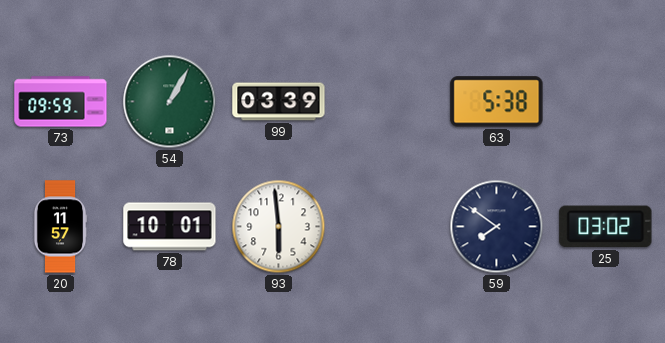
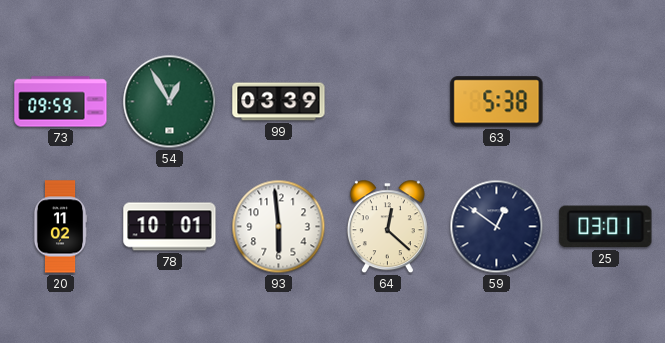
54: 1:05 -> 12:55 (170, 102)
20: 11:57 -> 11:02 (60, 227)
64: none -> 12:22 (387, 227)
59: 7:51 -> 12:51 (497, 227)
25: 03:02 -> 03:01 (606, 227)
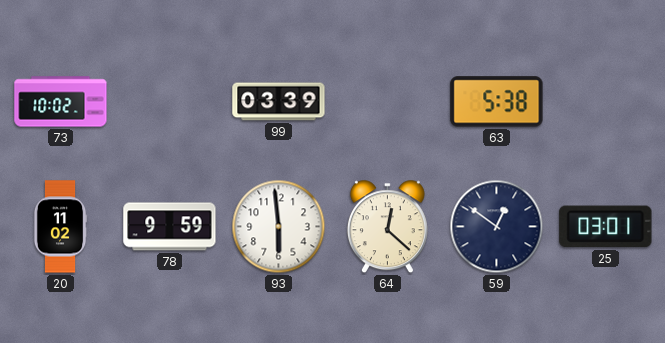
73: 09:59 -> 10:02 (61, 102)
54: 12:55 -> none (170, 102)
78: 10:01 -> 9:59 (170, 227)
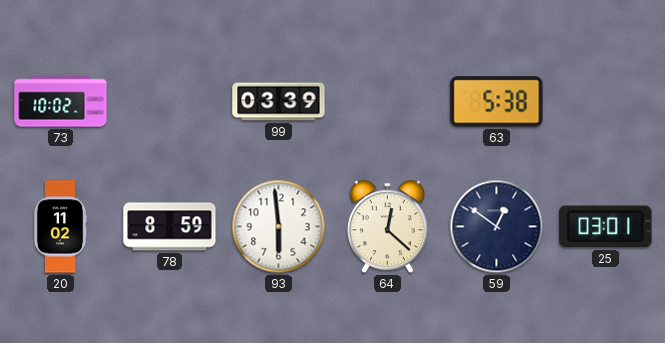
78: 9:59 -> 8:59 (170, 227)
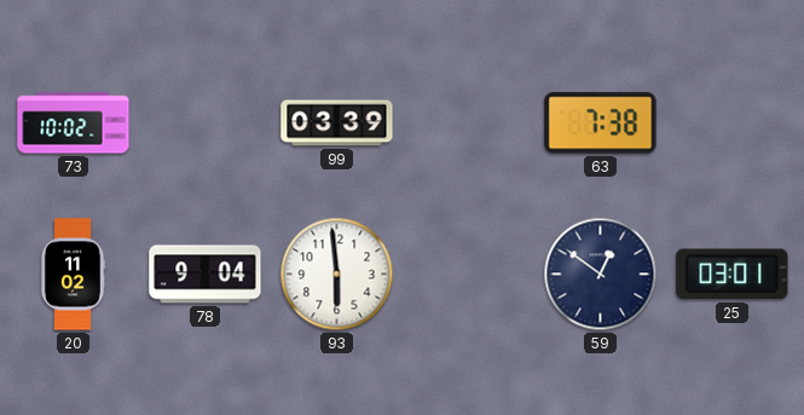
63: 5:38 -> 7:38 (601, 123)
78: 8:59 -> 9:04 (206, 275)
64: 12:22 -> none (387, 227)
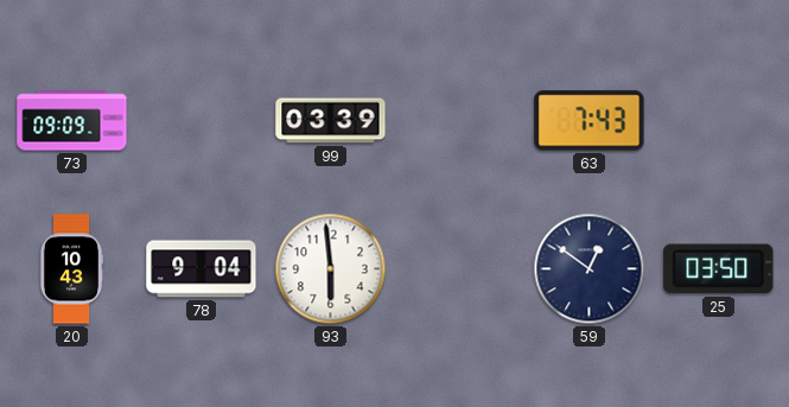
73: 10:02 -> 09:09 (72, 121)
63: 7:38 -> 7:43 (590, 121)
20: 11:02 -> 10:43 (71, 269)
25: 03:01 -> 03:50 (719, 269)
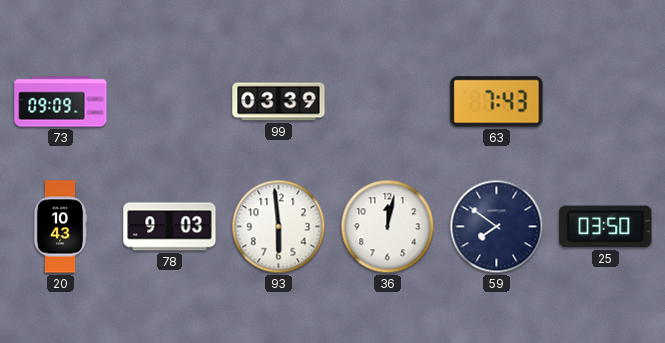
78: 9:04 -> 9:03 (170, 227)
36: none -> 12:02 (388, 227)
59: 12:51 -> 7:51 (497, 227)
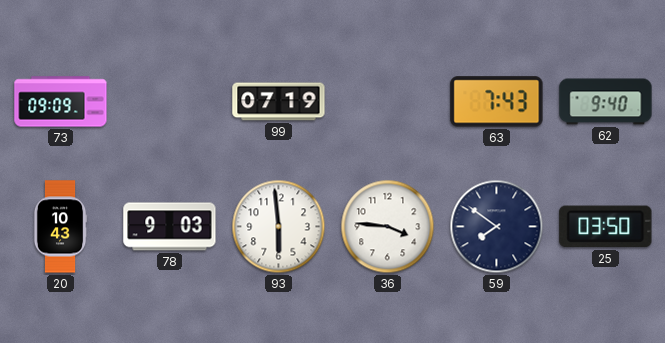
99: 03:39 -> 07:19 (279, 102)
62: none -> 9:40 (606, 102)
36: 12:02 -> 3:46 (388, 227)
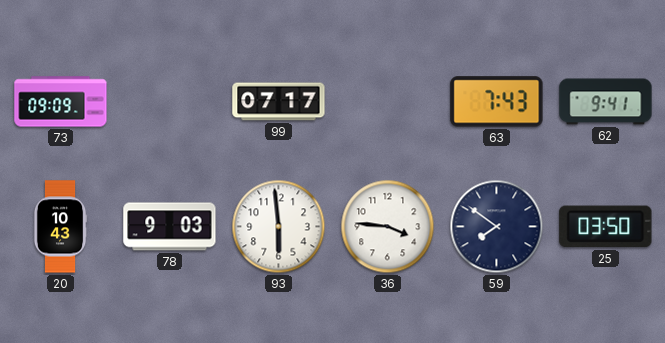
99: 07:19 -> 07:17 (279, 102)
62: 9:40 -> 9:41 (606, 102)
